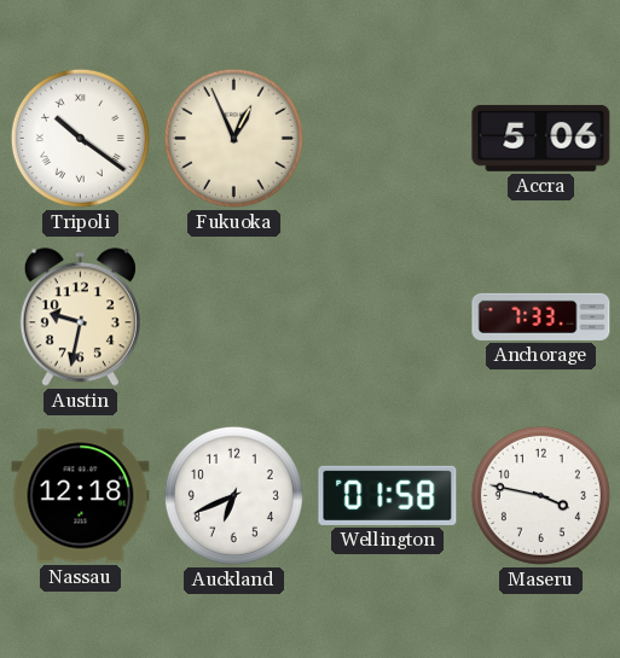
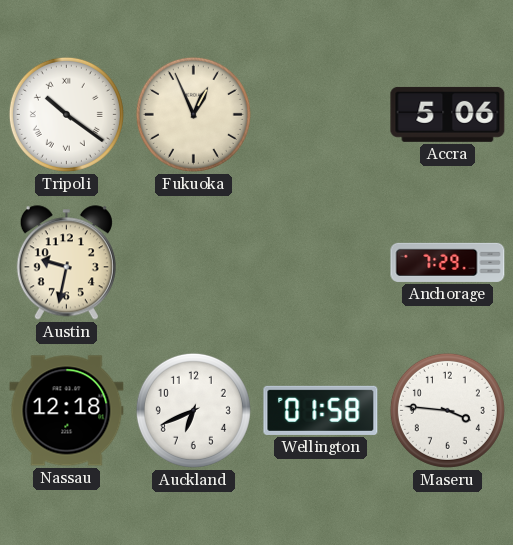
Anchorage: 7:33 -> 7:29 (448, 262)
Maseru: 3:47 -> 3:46 (447, 410)
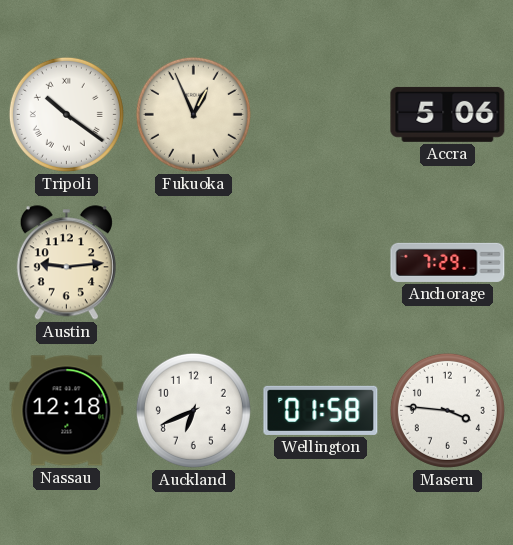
Austin: 9:32 -> 9:14 (66, 263)
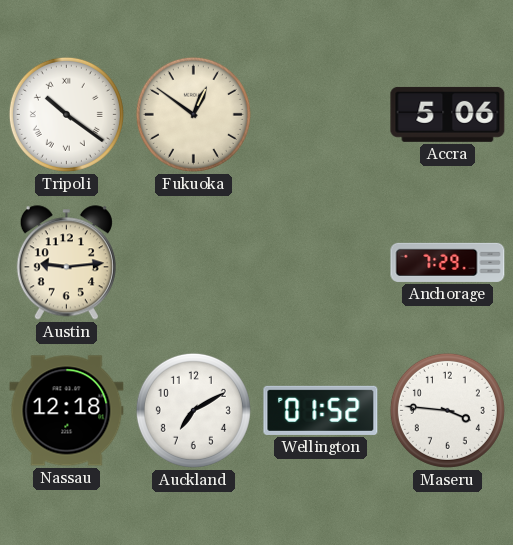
Fukuoka: 12:56 -> 12:51 (193, 114)
Auckland: 6:41 -> 7:10 (193, 410)
Wellington: 01:58 -> 01:52 (321, 410)
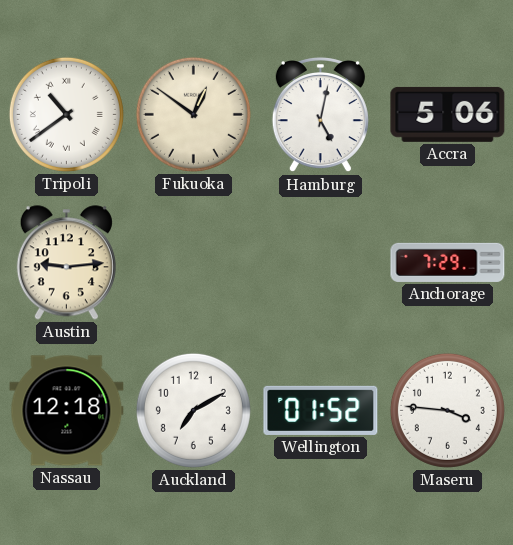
Tripoli: 10:21 -> 10:39 (66, 114)
Hamburg: none -> 5:02 (320, 115)
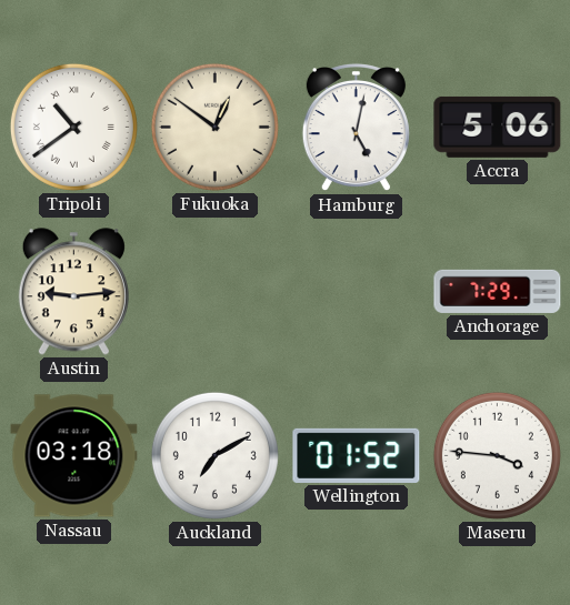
Nassau: 12:18 -> 03:18 (74, 456)
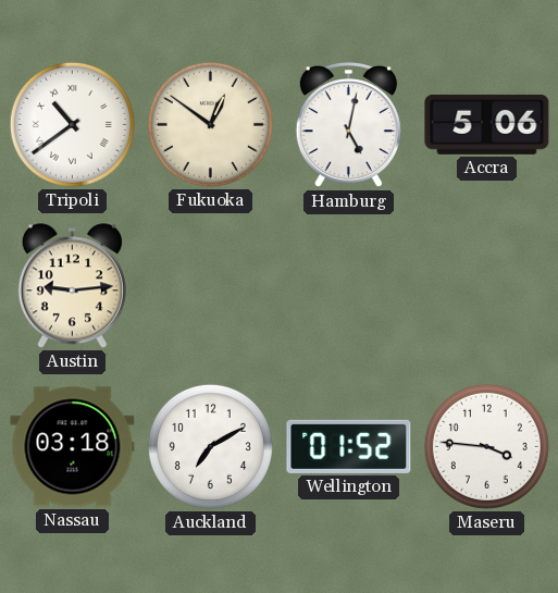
Anchorage: 7:29 -> none (498, 291)
